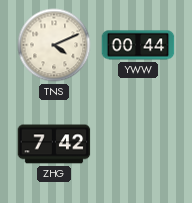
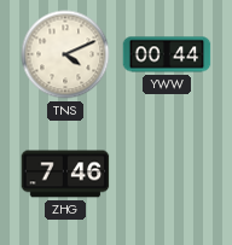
ZHG: 7:42 -> 7:46 (65, 174)
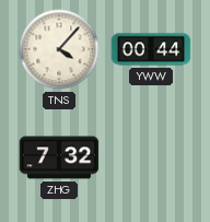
TNS: 4:11 -> 4:07 (59, 49)
ZHG: 7:46 -> 7:32 (59, 157)
